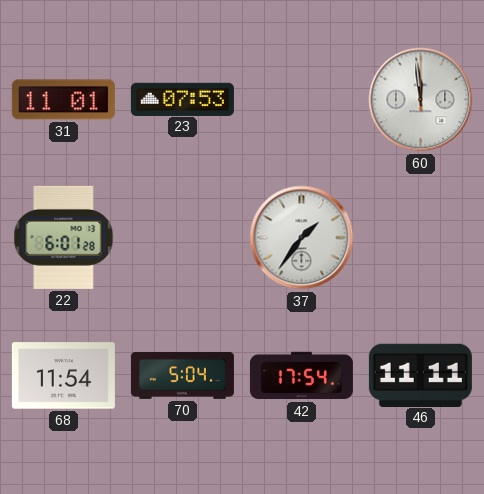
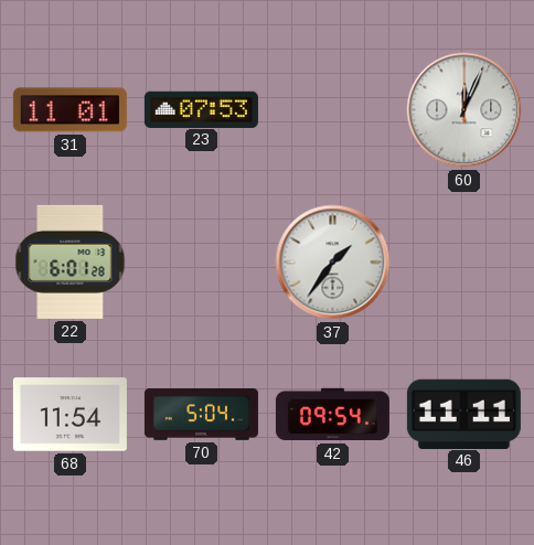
60: 11:59 -> 12:04 (464, 110)
42: 17:54 -> 09:54 (332, 415)
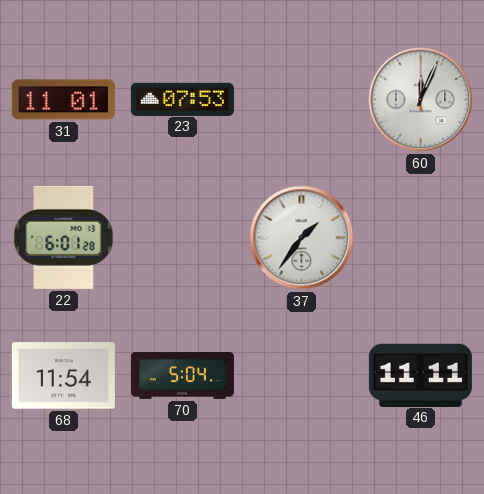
42: 09:54 -> none (332, 415)
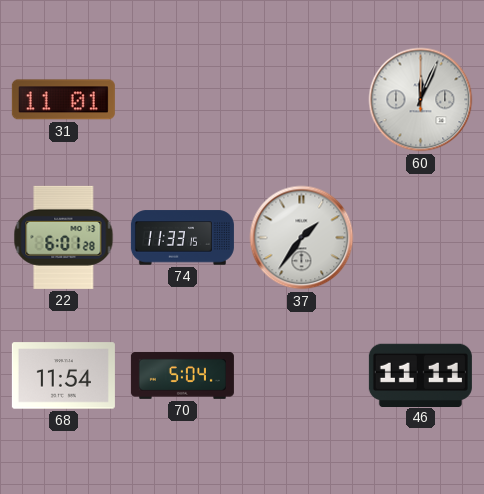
23: 07:53 -> none (182, 99)
74: none -> 11:33 (182, 238)
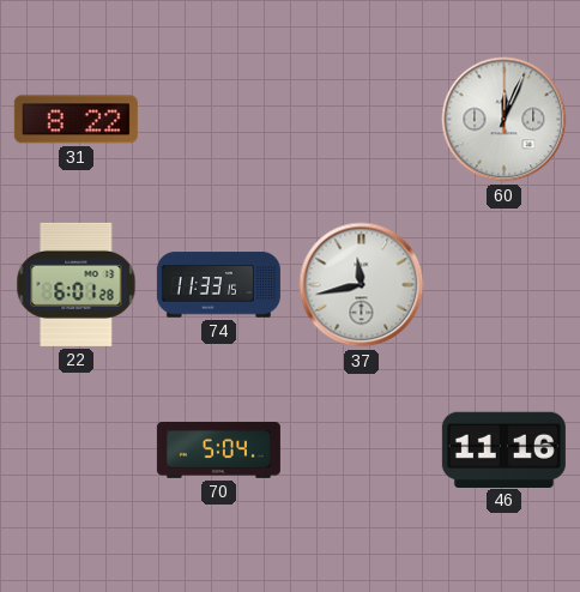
31: 11:01 -> 8:22 (75, 120)
37: 1:36 -> 11:43 (362, 285)
68: 11:54 -> none (63, 376)
46: 11:11 -> 11:16 (503, 449)
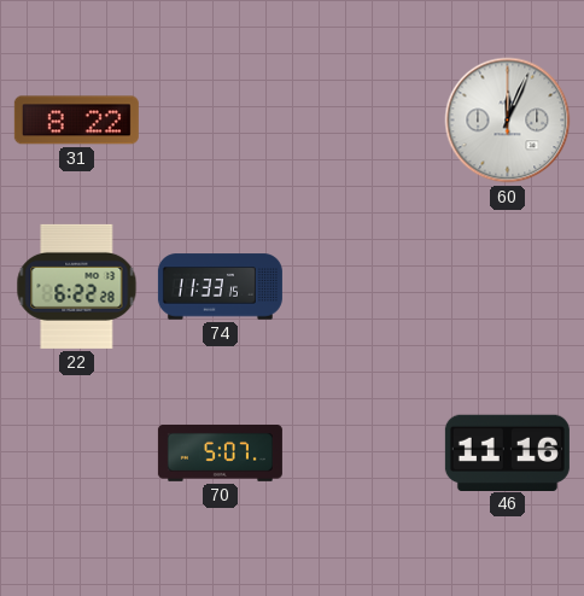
22: 6:01 -> 6:22 (77, 286)
37: 11:43 -> none (362, 285)
70: 5:04 -> 5:07 (220, 452)
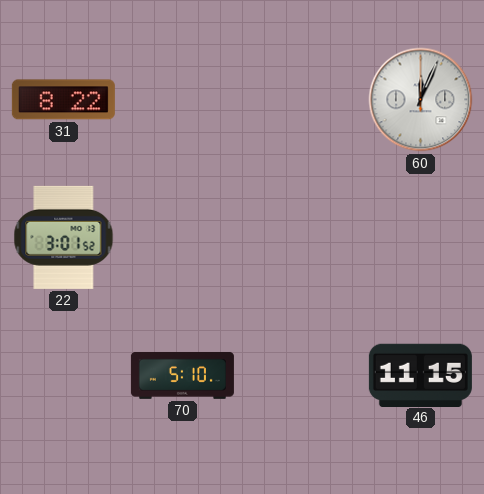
22: 6:22 -> 3:01 (64, 237)
74: 11:33 -> none (220, 287)
70: 5:07 -> 5:10 (182, 375)
46: 11:16 -> 11:15 (420, 375)
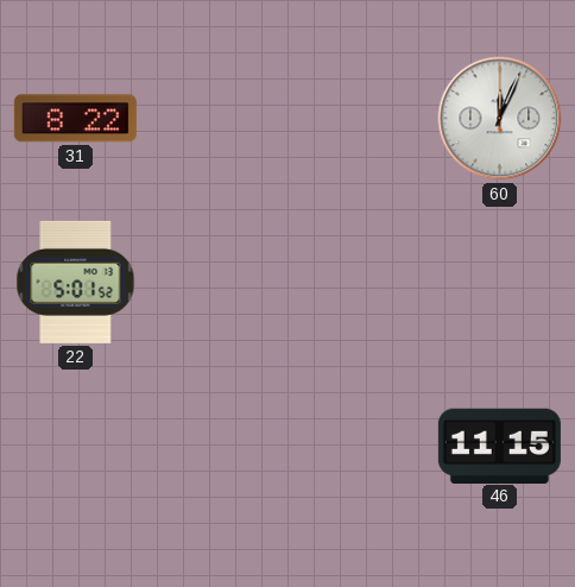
22: 3:01 -> 5:01 (76, 282)
70: 5:10 -> none (182, 375)
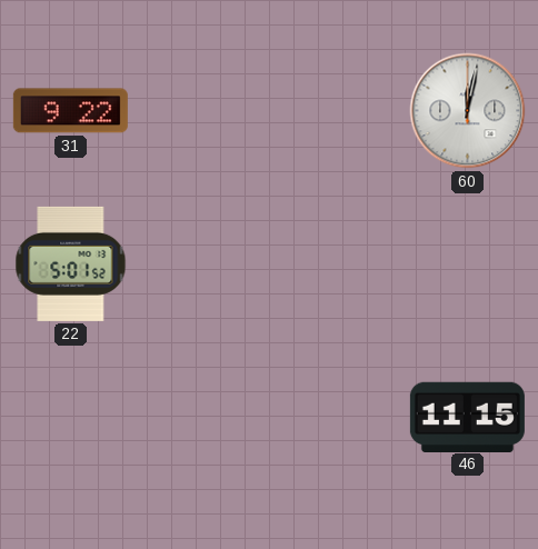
31: 8:22 -> 9:22 (70, 111)
60: 12:04 -> 12:02 (468, 111)
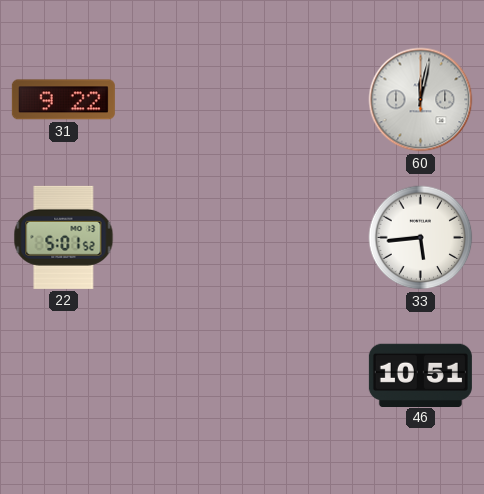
33: none -> 5:44 (421, 238)
46: 11:15 -> 10:51 (420, 375)
